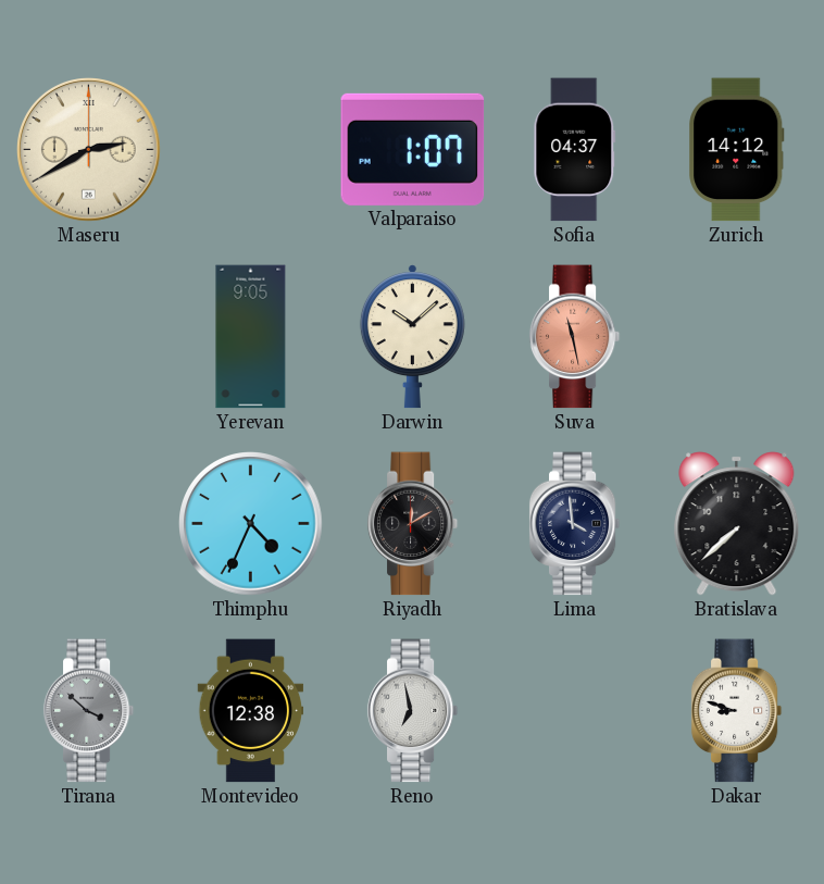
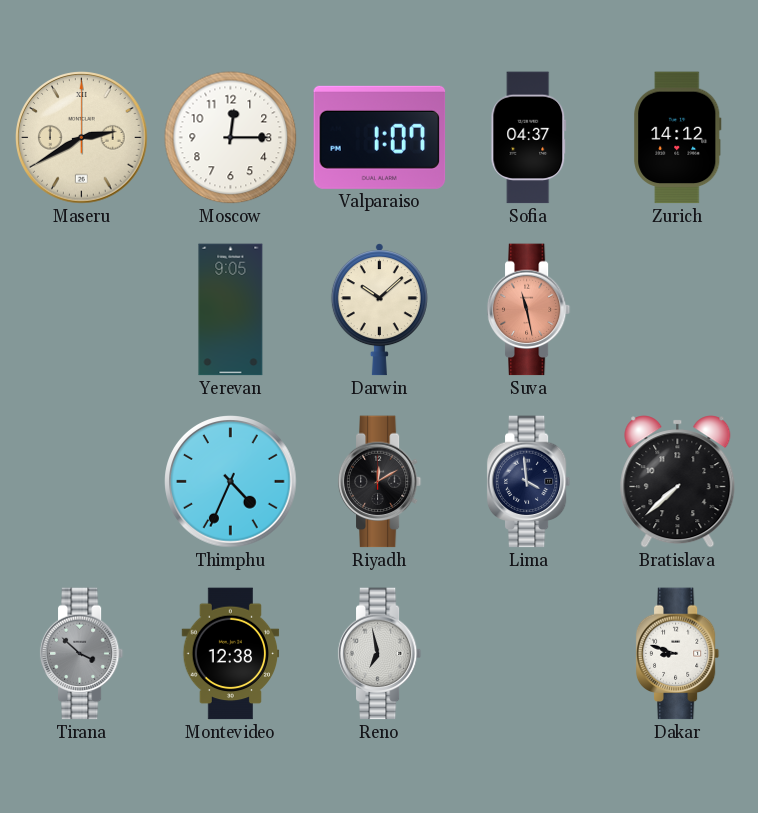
Moscow: none -> 12:15 (231, 138)
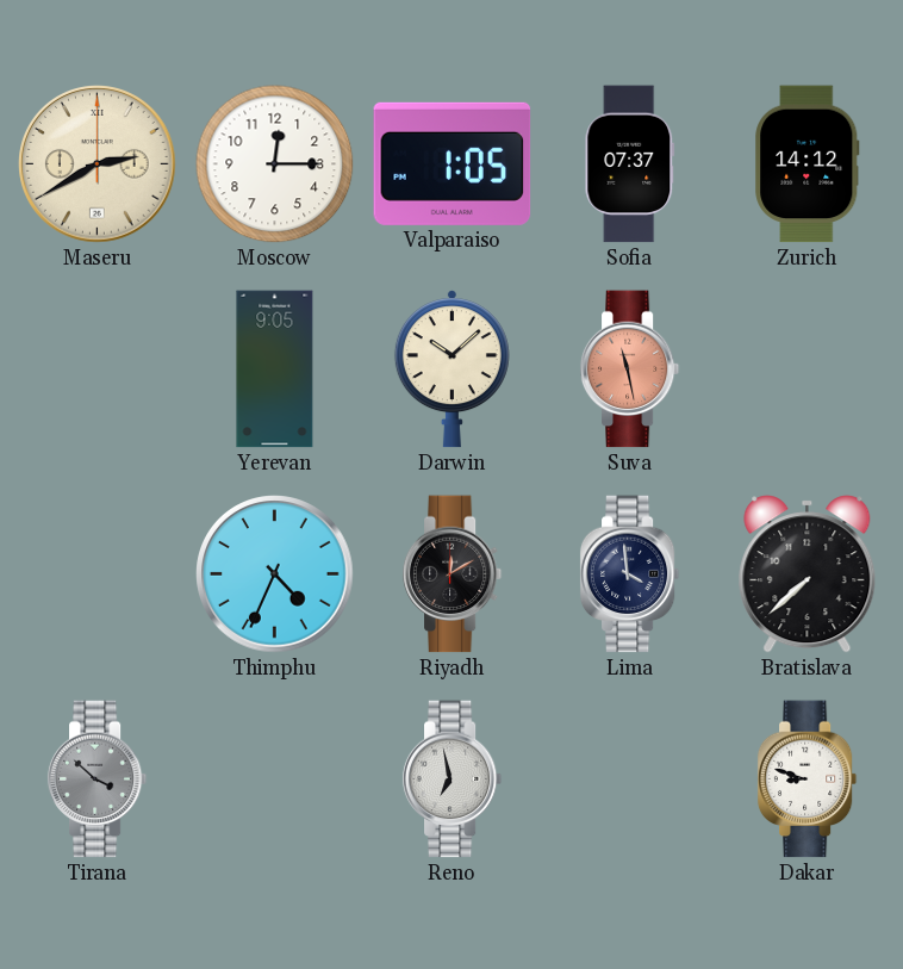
Valparaiso: 1:07 -> 1:05 (453, 163)
Sofia: 04:37 -> 07:37 (630, 164)
Montevideo: 12:38 -> none (231, 654)
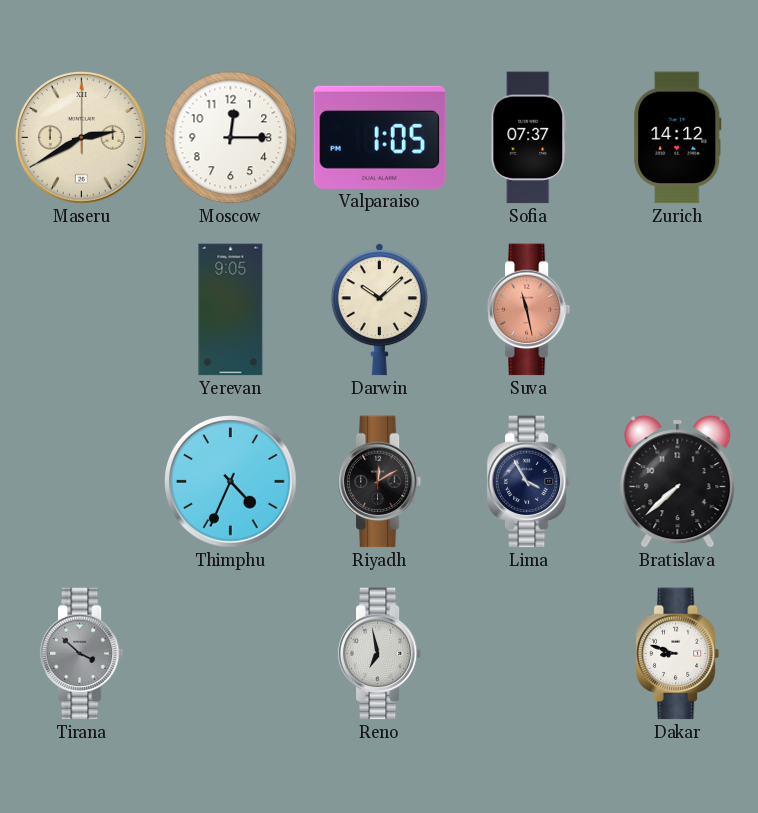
Lima: 3:59 -> 3:55 (529, 482)
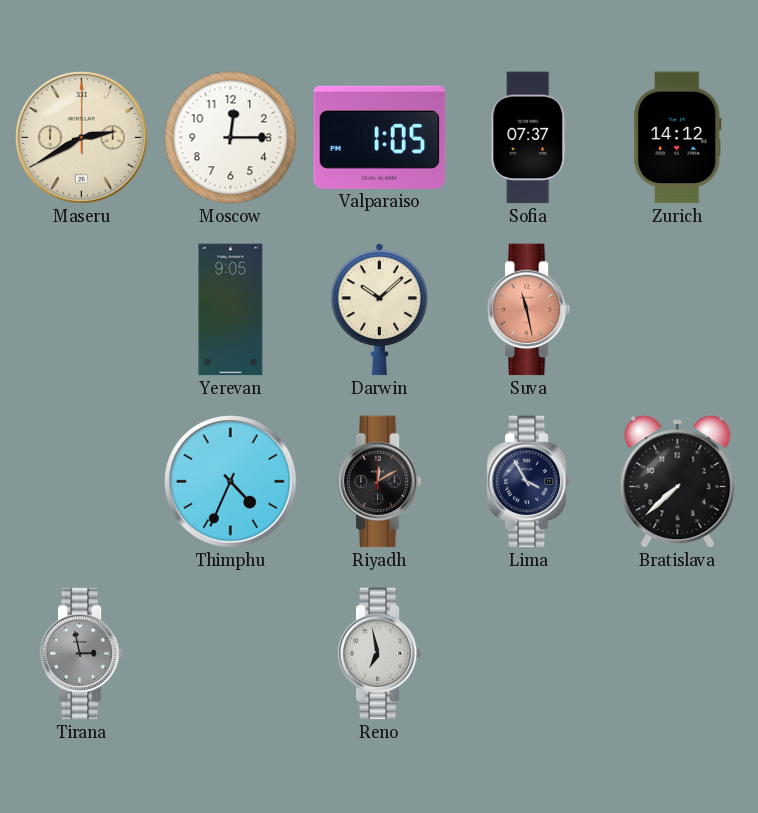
Tirana: 3:52 -> 2:58 (82, 654)
Dakar: 8:48 -> none (678, 654)
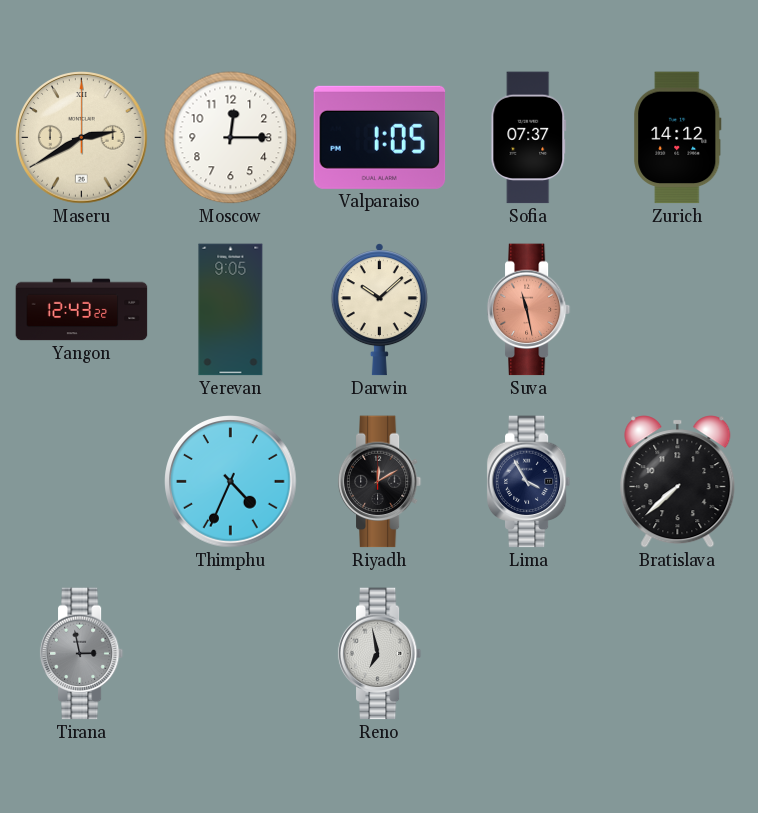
Yangon: none -> 12:43 (82, 310)
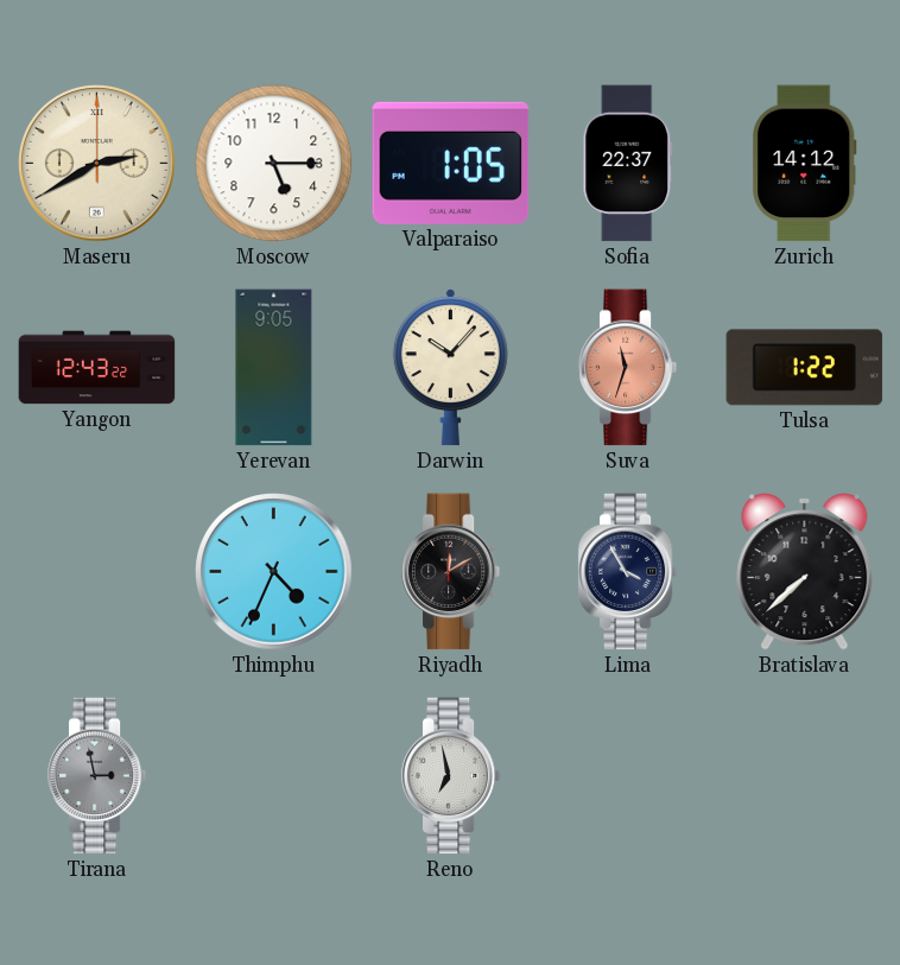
Moscow: 12:15 -> 5:15 (274, 164)
Sofia: 07:37 -> 22:37 (628, 164)
Darwin: 10:08 -> 10:07 (450, 368)
Suva: 11:28 -> 11:33 (628, 368)
Tulsa: none -> 1:22 (805, 368)
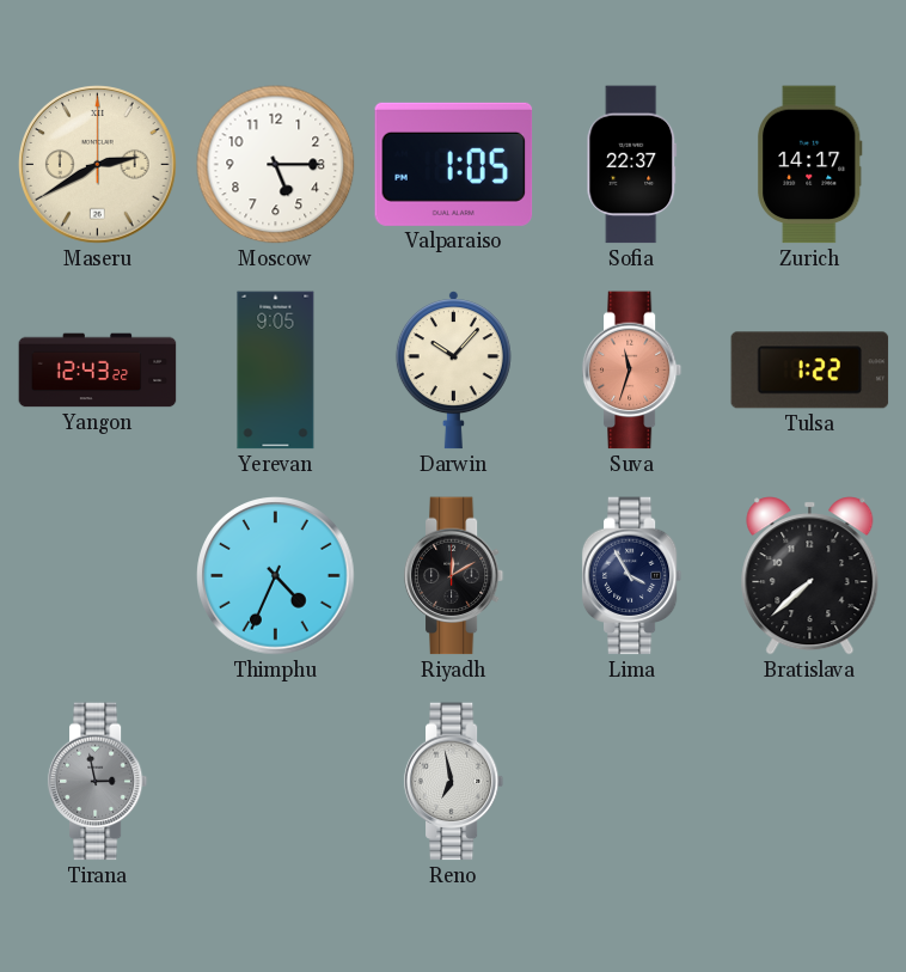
Zurich: 14:12 -> 14:17 (810, 165)
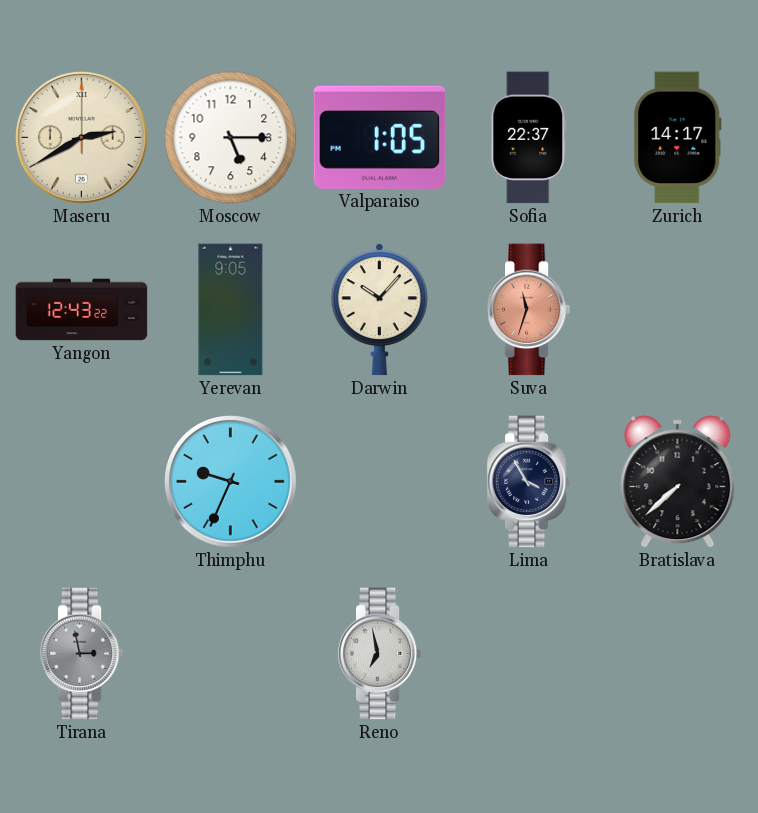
Tulsa: 1:22 -> none (810, 371)
Thimphu: 4:34 -> 9:34 (231, 482)
Riyadh: 12:10 -> none (454, 576)
